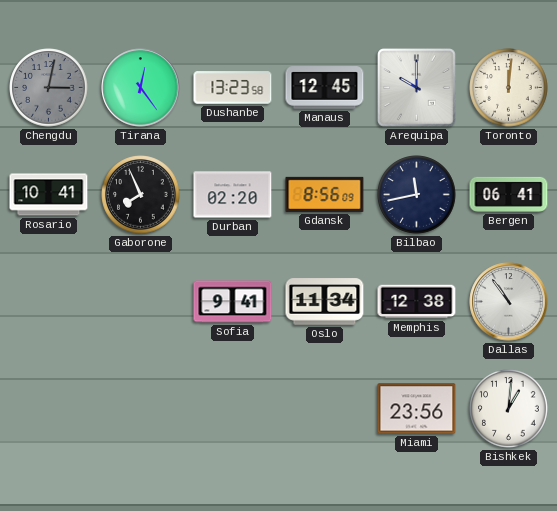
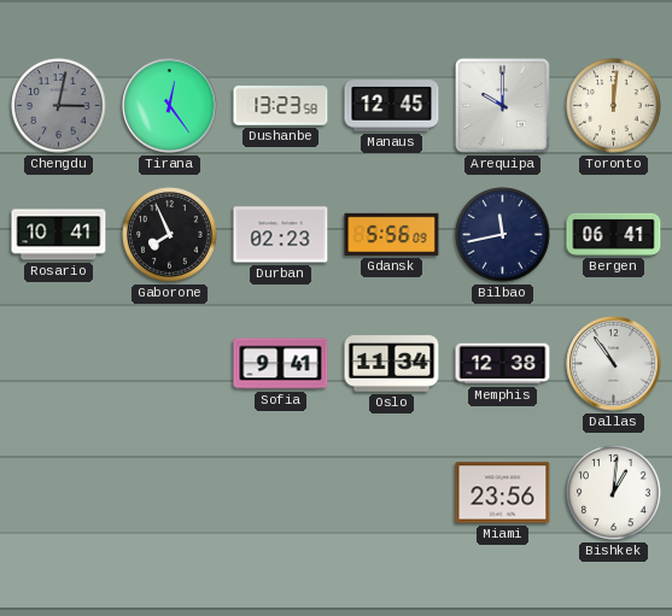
Durban: 02:20 -> 02:23 (281, 235)
Gdansk: 8:56 -> 5:56 (392, 234)
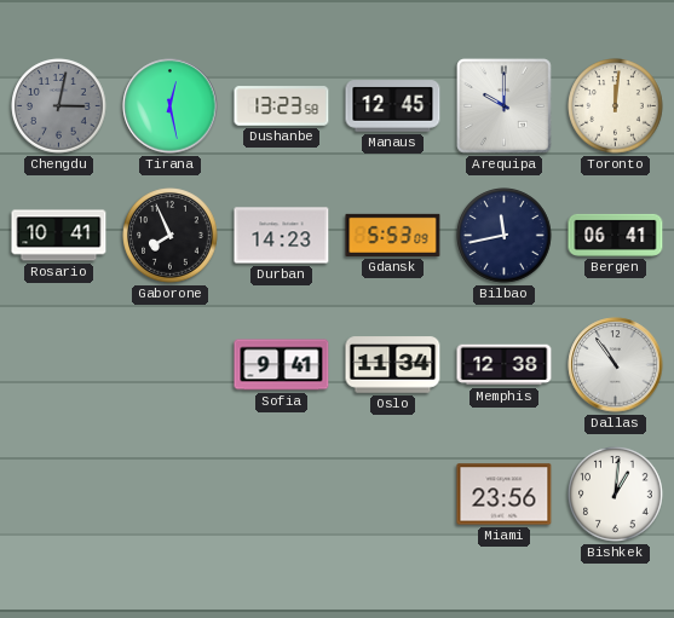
Tirana: 12:24 -> 12:28 (171, 106)
Durban: 02:23 -> 14:23 (282, 236)
Gdansk: 5:56 -> 5:53 (393, 235)
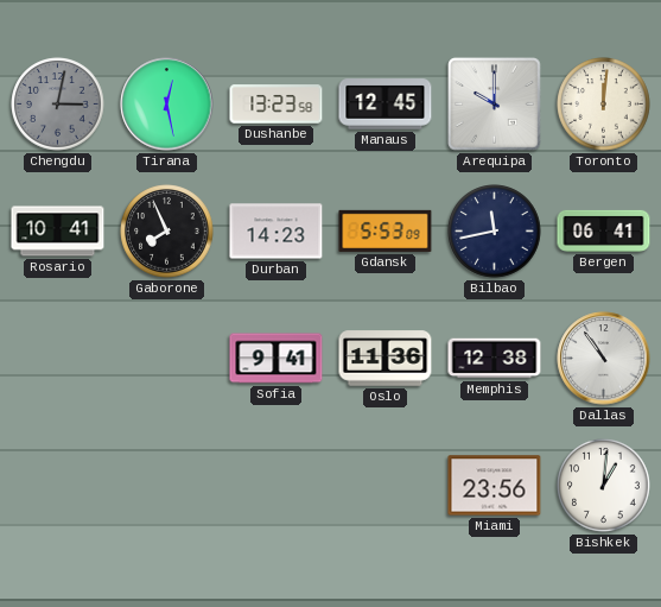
Oslo: 11:34 -> 11:36 (386, 359)
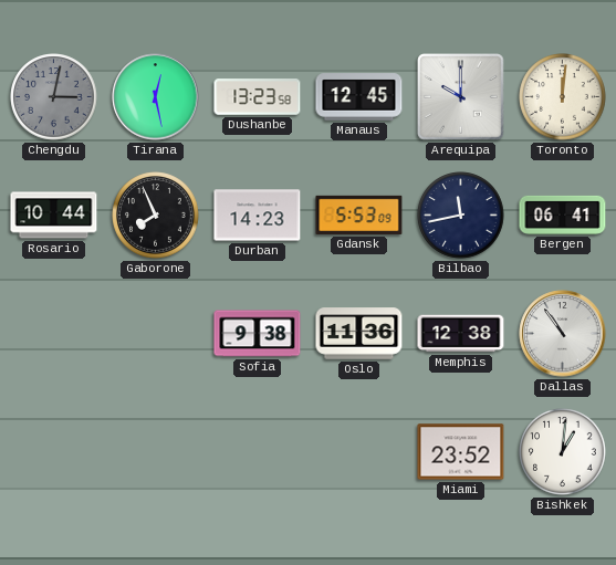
Rosario: 10:41 -> 10:44 (54, 216)
Sofia: 9:41 -> 9:38 (258, 334)
Miami: 23:56 -> 23:52 (461, 452)
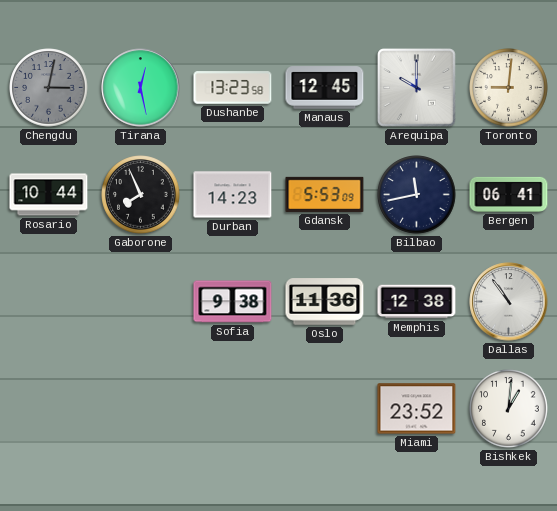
Toronto: 12:01 -> 9:01 (509, 88)
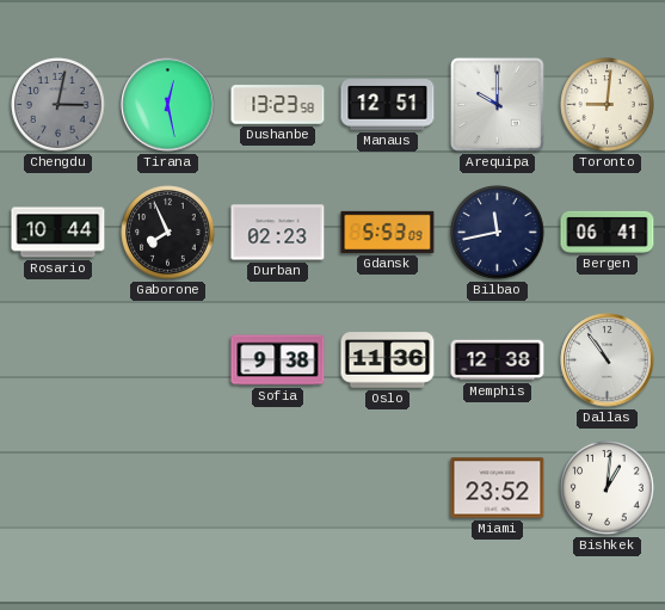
Manaus: 12:45 -> 12:51 (388, 105)
Durban: 14:23 -> 02:23 (278, 233)
